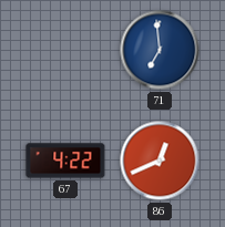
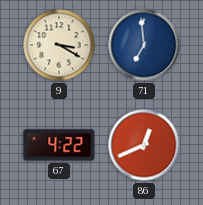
9: none -> 3:20 (59, 45)
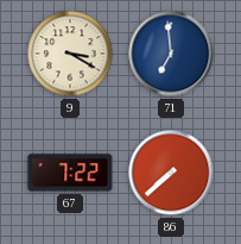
67: 4:22 -> 7:22 (70, 173)
86: 12:41 -> 7:38 (171, 173)
